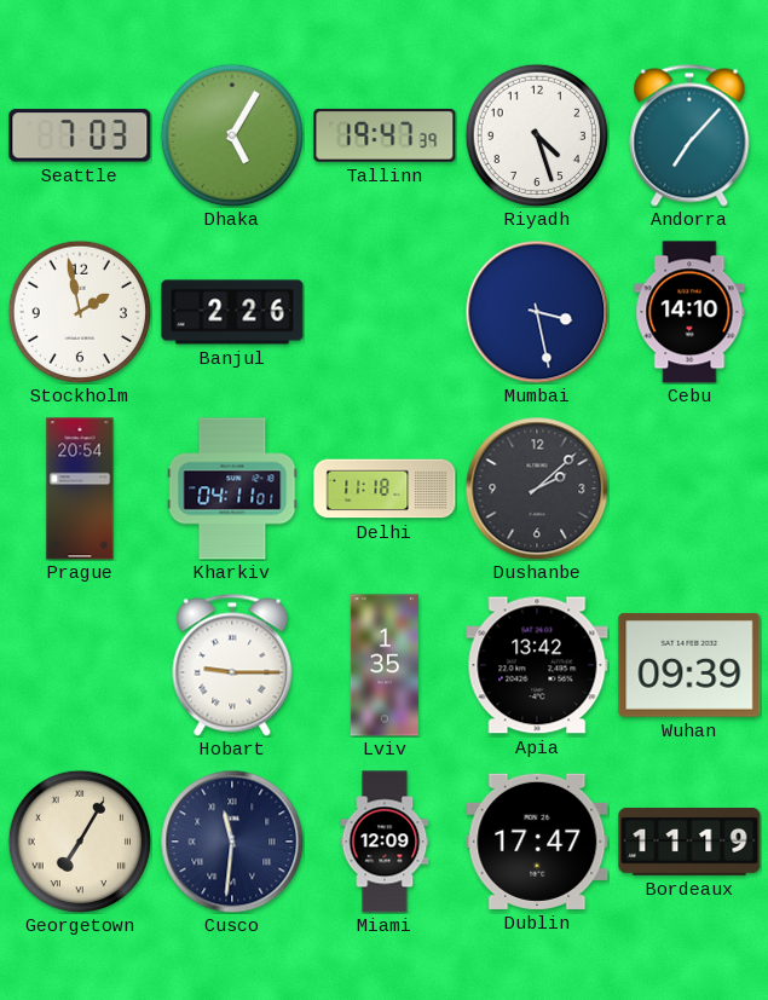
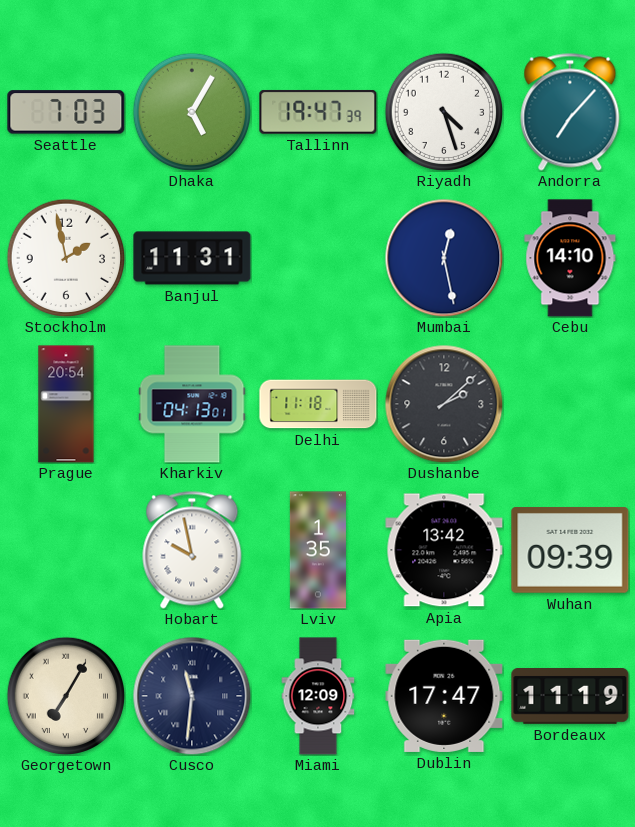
Banjul: 2:26 -> 11:31 (192, 258)
Mumbai: 3:28 -> 12:28 (444, 258)
Kharkiv: 04:11 -> 04:13 (192, 404)
Hobart: 9:15 -> 9:58 (192, 550)
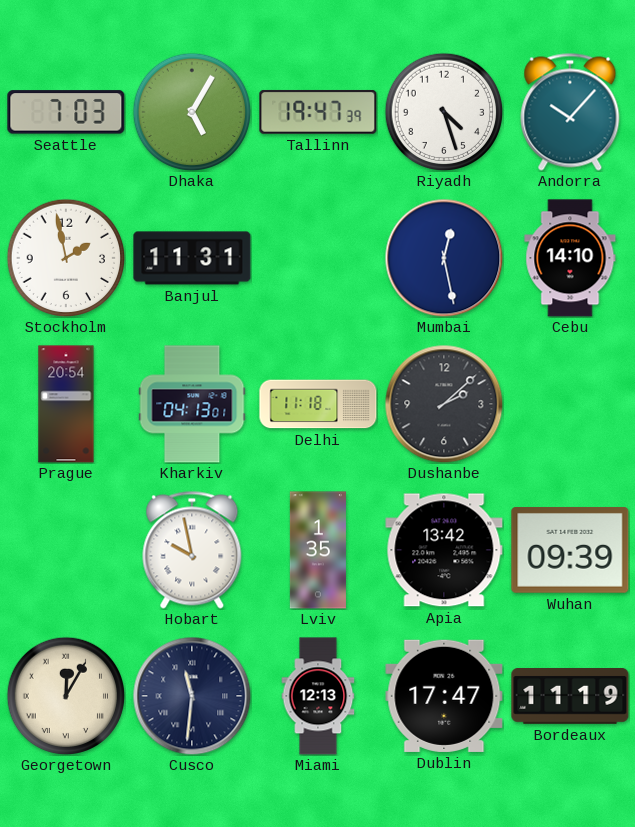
Andorra: 7:07 -> 10:07 (570, 112)
Georgetown: 7:05 -> 12:05 (66, 696)
Miami: 12:09 -> 12:13 (318, 696)
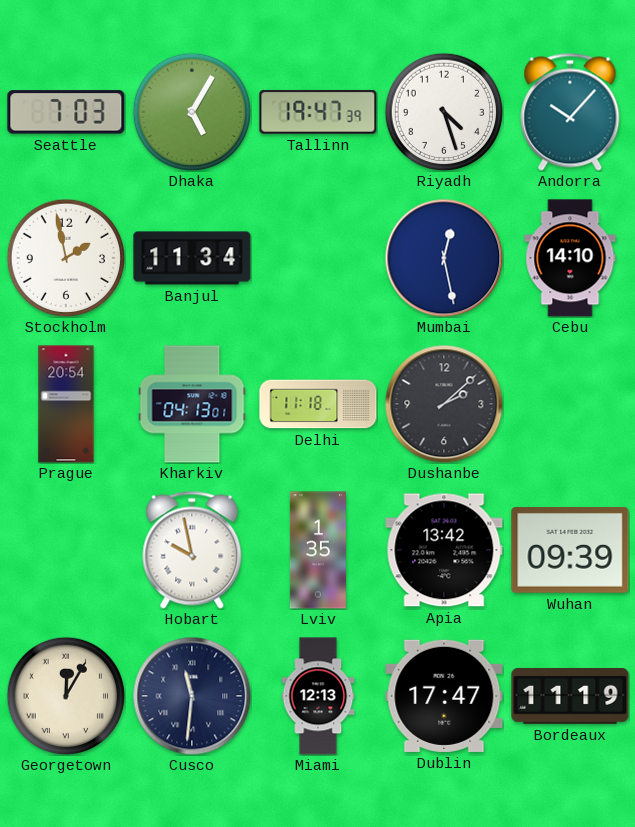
Banjul: 11:31 -> 11:34 (192, 258)
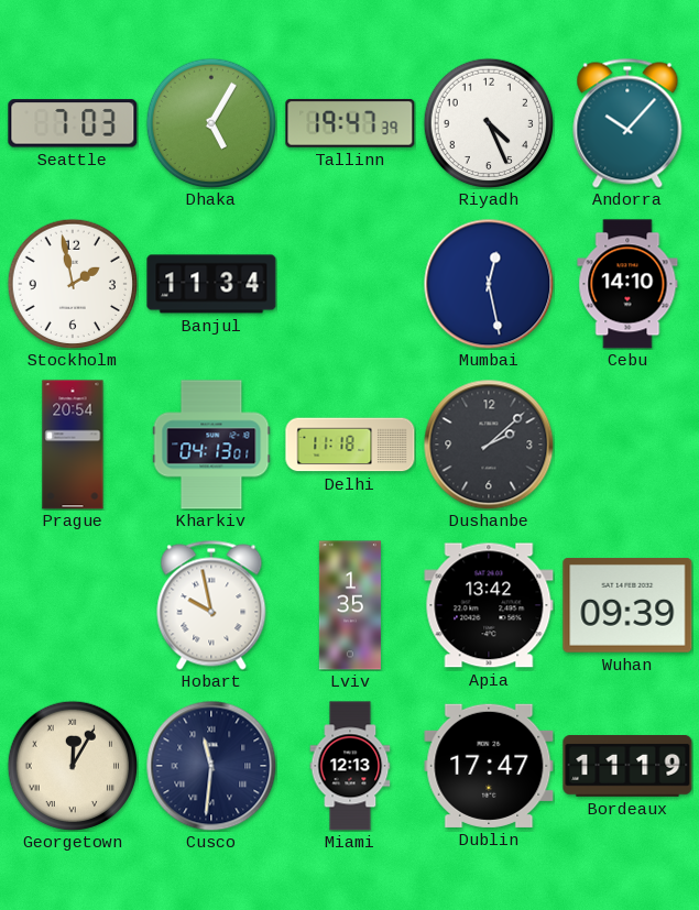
Riyadh: 4:27 -> 4:26 (489, 123)
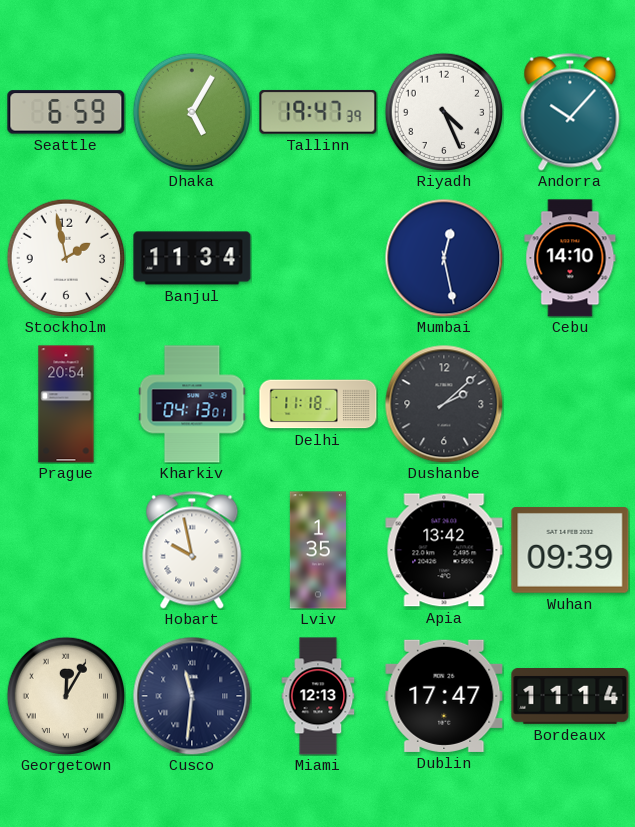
Seattle: 7:03 -> 6:59 (66, 112)
Bordeaux: 11:19 -> 11:14 (570, 697)
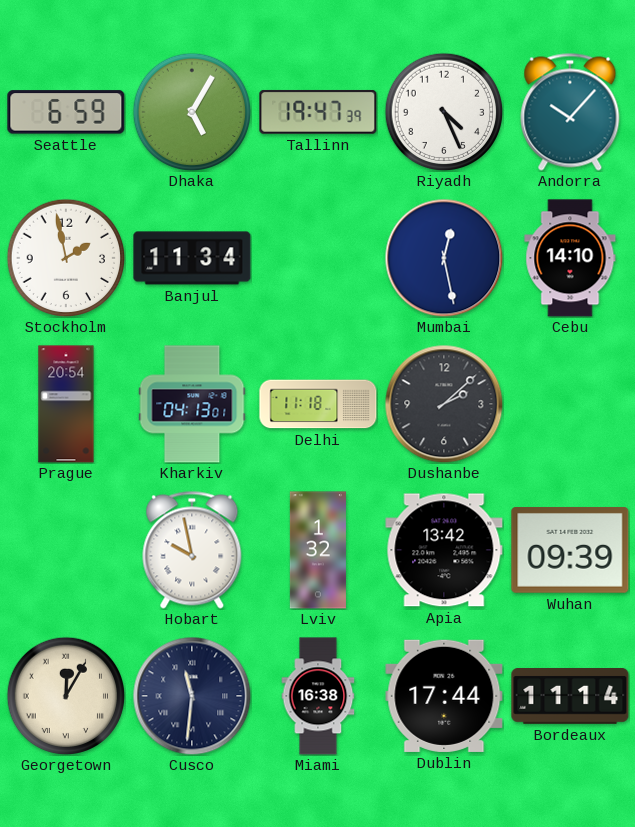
Lviv: 1:35 -> 1:32 (318, 550)
Miami: 12:13 -> 16:38 (318, 696)
Dublin: 17:47 -> 17:44 (444, 696)
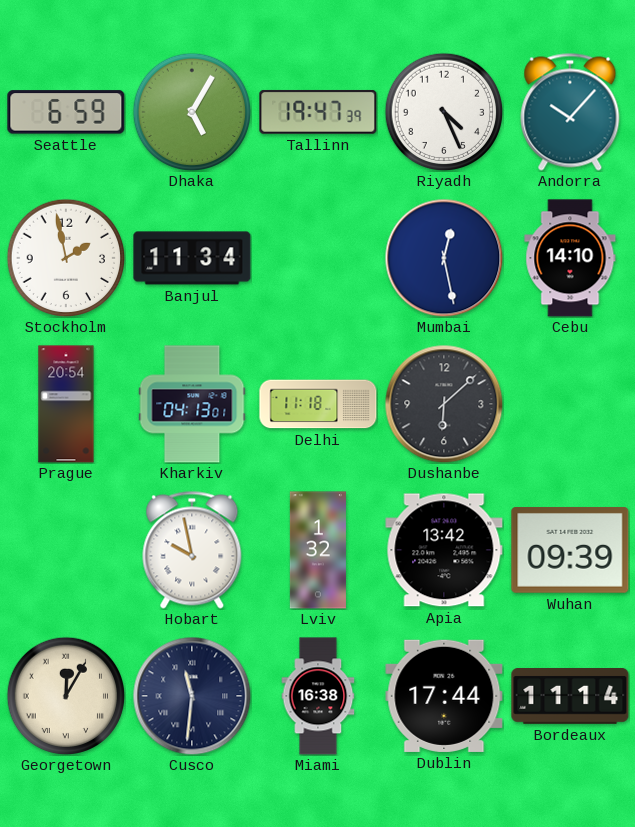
Dushanbe: 2:08 -> 6:08 (444, 404)
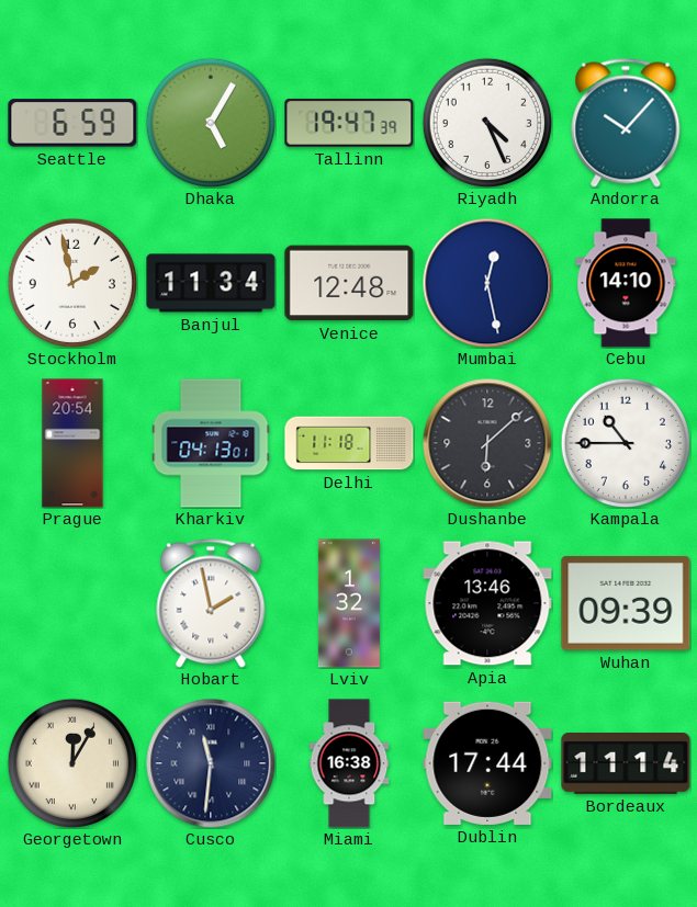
Venice: none -> 12:48 (349, 283)
Kampala: none -> 10:45 (626, 443)
Hobart: 9:58 -> 1:58 (211, 603)
Apia: 13:42 -> 13:46 (487, 603)
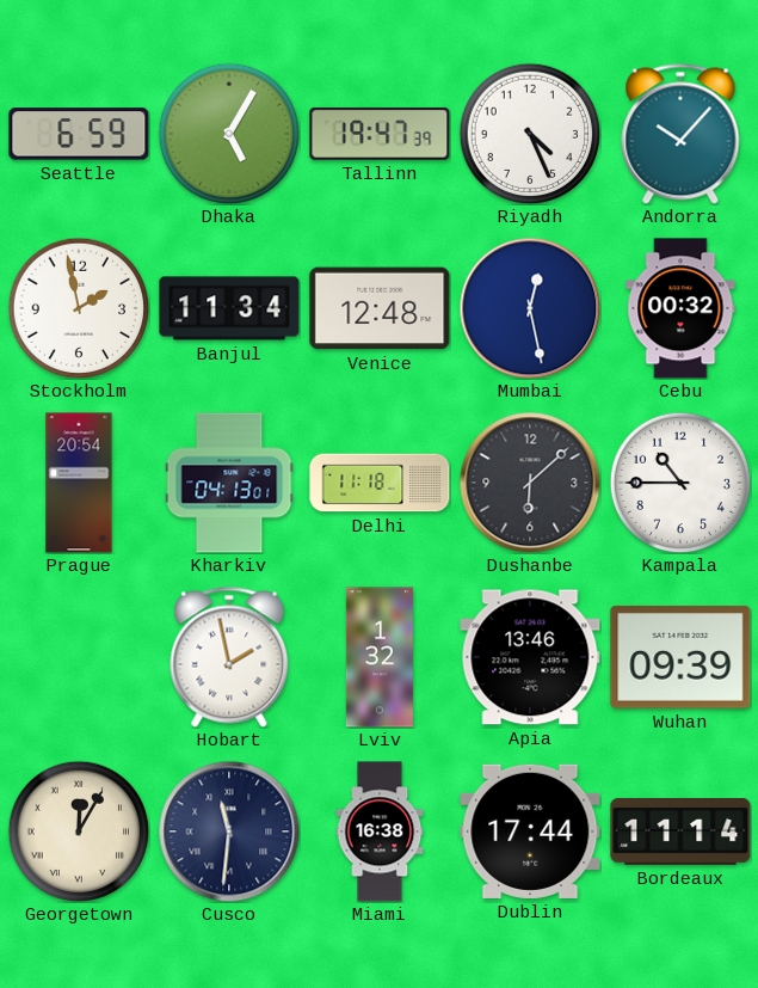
Cebu: 14:10 -> 00:32 (680, 308)
